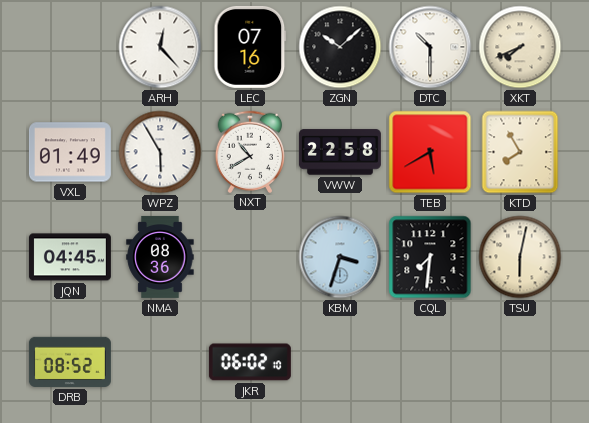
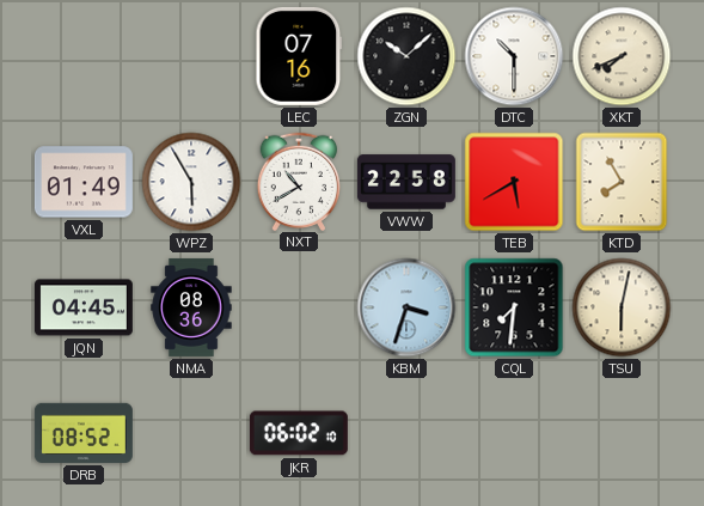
ARH: 12:23 -> none (160, 47)
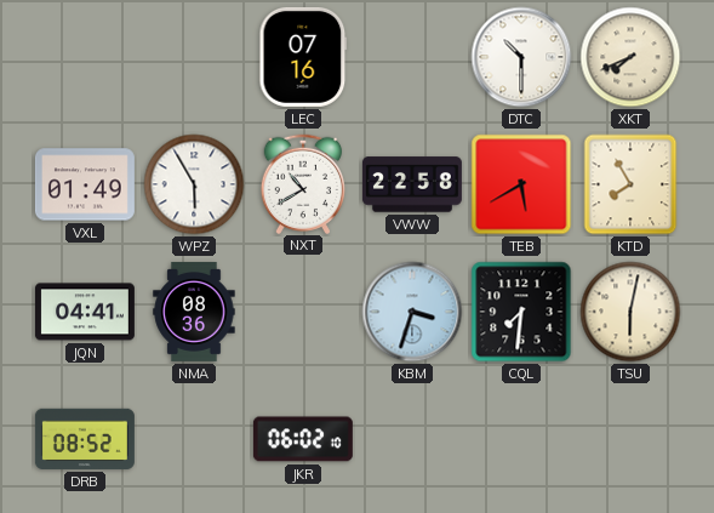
ZGN: 10:08 -> none (406, 56)
JQN: 04:45 -> 04:41 (85, 312)
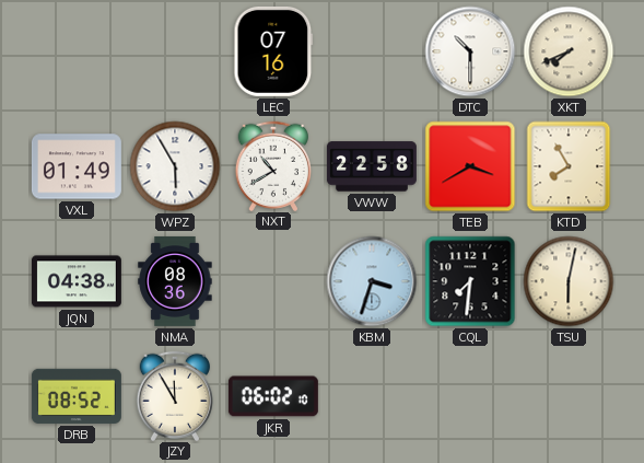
TEB: 5:40 -> 3:40 (470, 166)
JQN: 04:41 -> 04:38 (77, 281)
JZY: none -> 11:55 (174, 395)
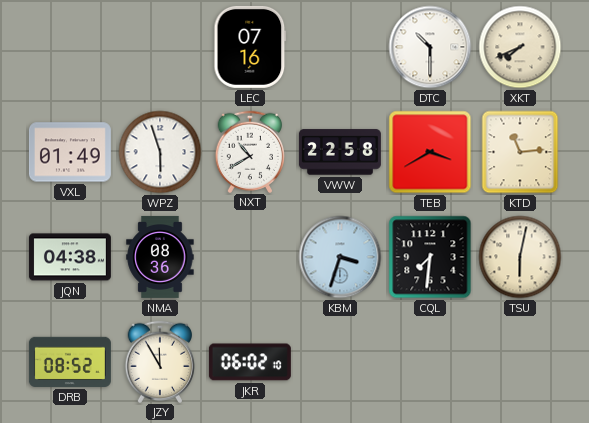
WPZ: 5:55 -> 5:57 (160, 152)
KTD: 7:55 -> 11:14 (520, 152)
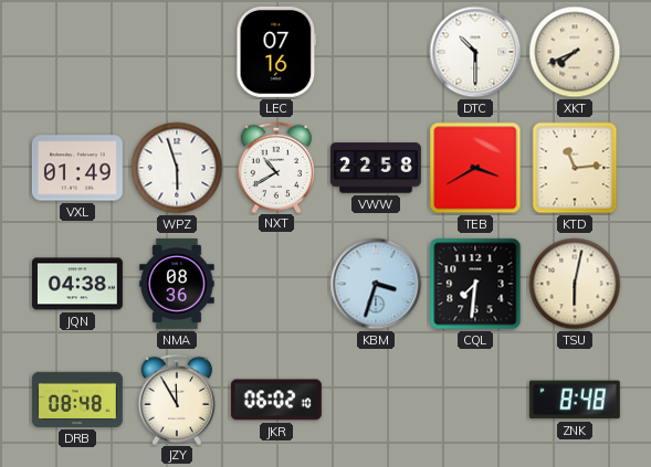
DRB: 08:52 -> 08:48 (77, 400)
ZNK: none -> 8:48 (575, 400)
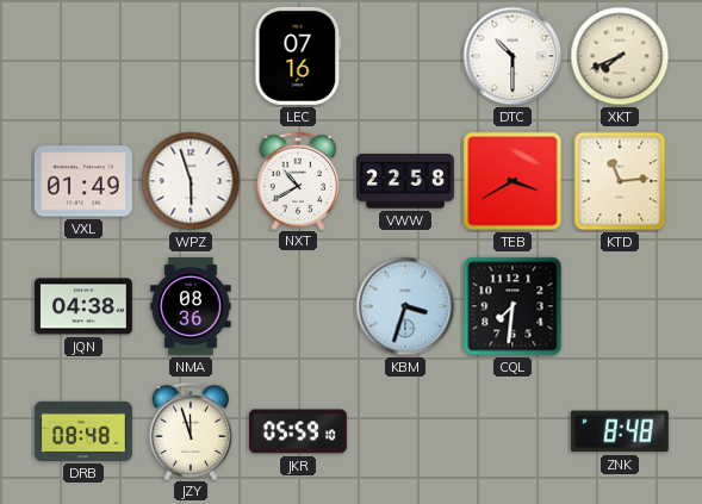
TSU: 6:02 -> none (575, 284)
JZY: 11:55 -> 11:57 (190, 430)
JKR: 06:02 -> 05:59 (298, 431)
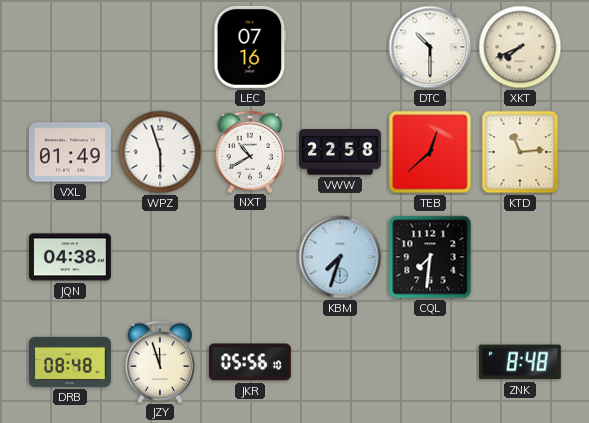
TEB: 3:40 -> 12:38 (430, 152)
NMA: 08:36 -> none (191, 306)
KBM: 3:33 -> 7:33 (340, 257)
JKR: 05:59 -> 05:56 (250, 362)
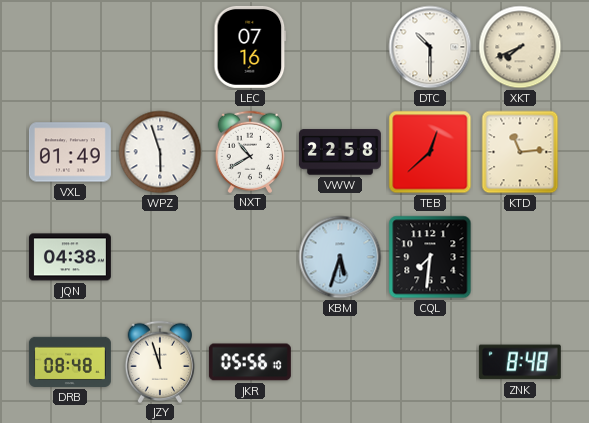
KBM: 7:33 -> 5:33 (340, 257)
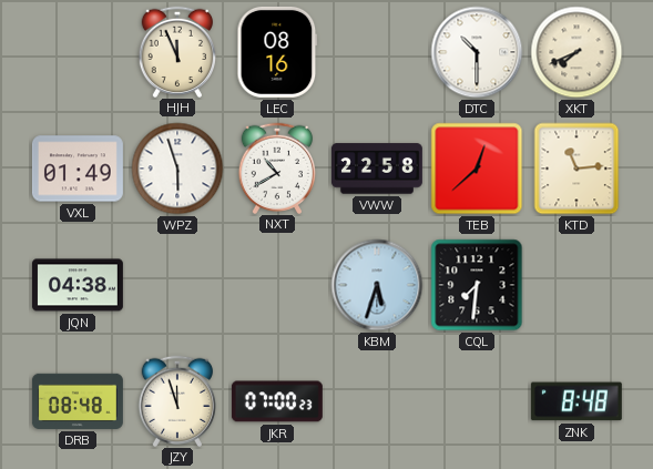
HJH: none -> 11:56 (176, 51)
LEC: 07:16 -> 08:16 (277, 52)
JKR: 05:56 -> 07:00 (277, 401)
